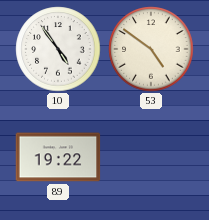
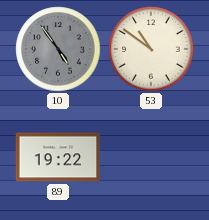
10 dial: white -> grey (58, 49)
53: 4:51 -> 10:51 (151, 49)
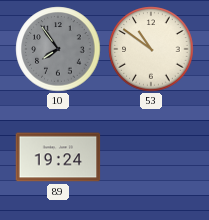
10: 4:54 -> 7:54 (58, 49)
89: 19:22 -> 19:24 (58, 157)
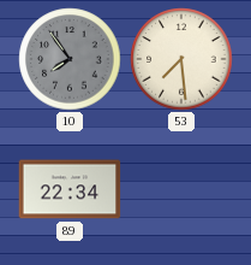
53: 10:51 -> 7:29 (181, 59)
89: 19:24 -> 22:34 (70, 189)
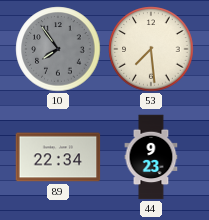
44: none -> 9:23 (151, 157)
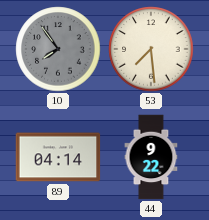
89: 22:34 -> 04:14 (58, 157)
44: 9:23 -> 9:22 (151, 157)
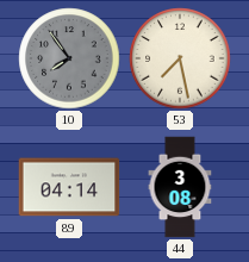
53: 7:29 -> 7:28 (180, 58)
44: 9:22 -> 3:08 (180, 187)
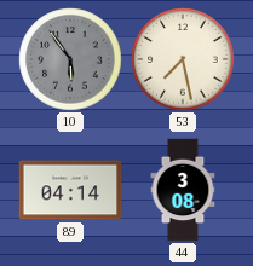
10: 7:54 -> 5:54 (70, 59)
